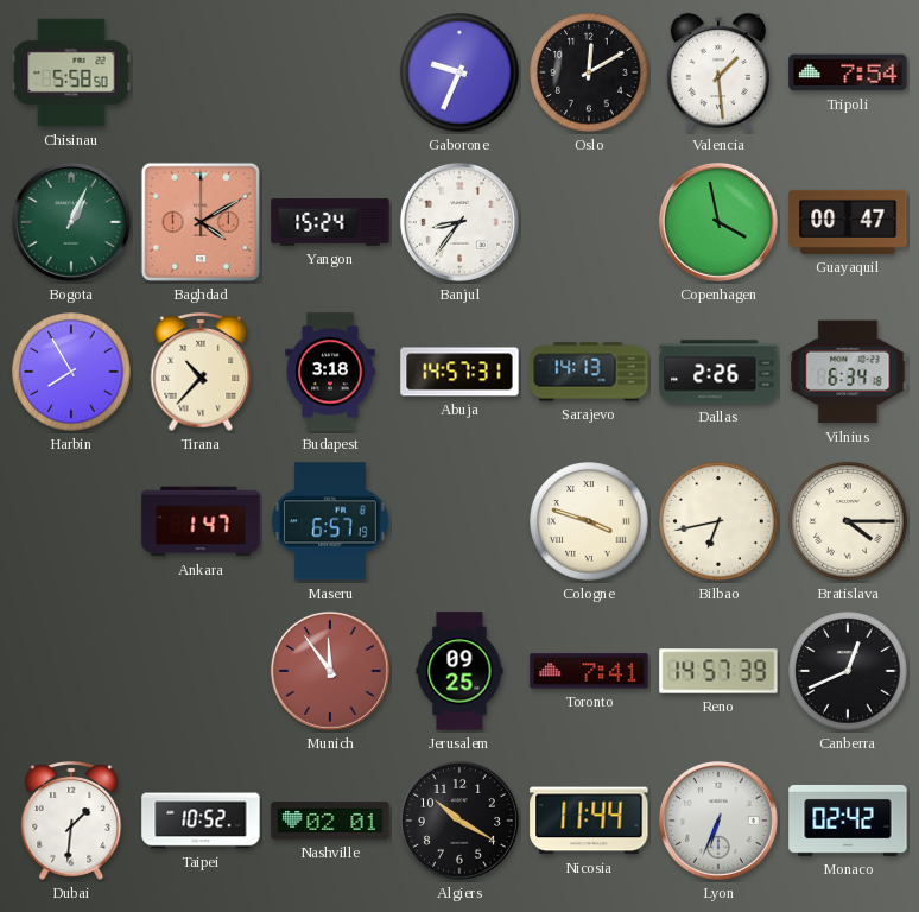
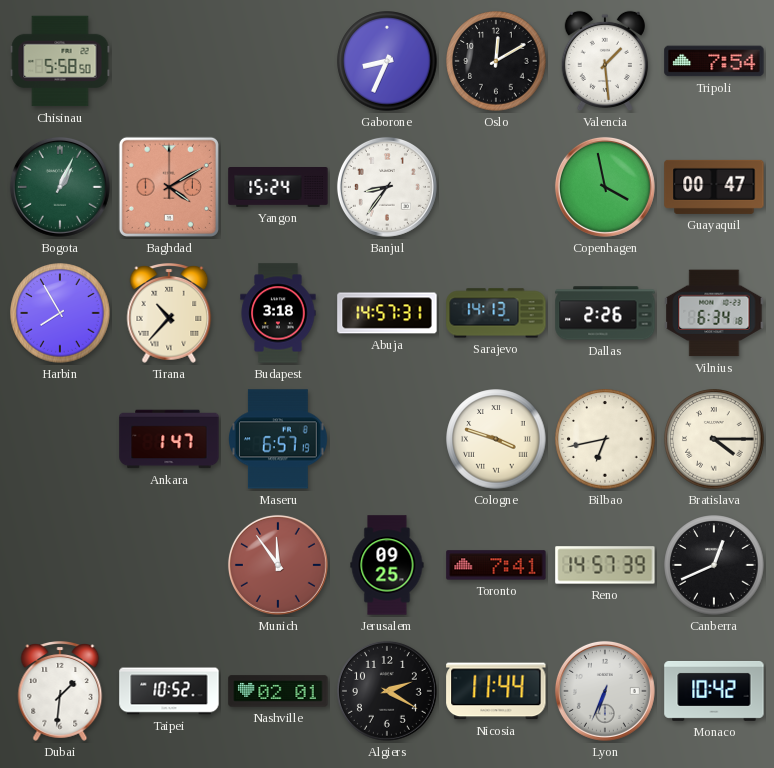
Gaborone: 9:34 -> 8:34 (387, 61)
Algiers: 10:20 -> 2:20 (387, 691)
Monaco: 02:42 -> 10:42 (714, 691)
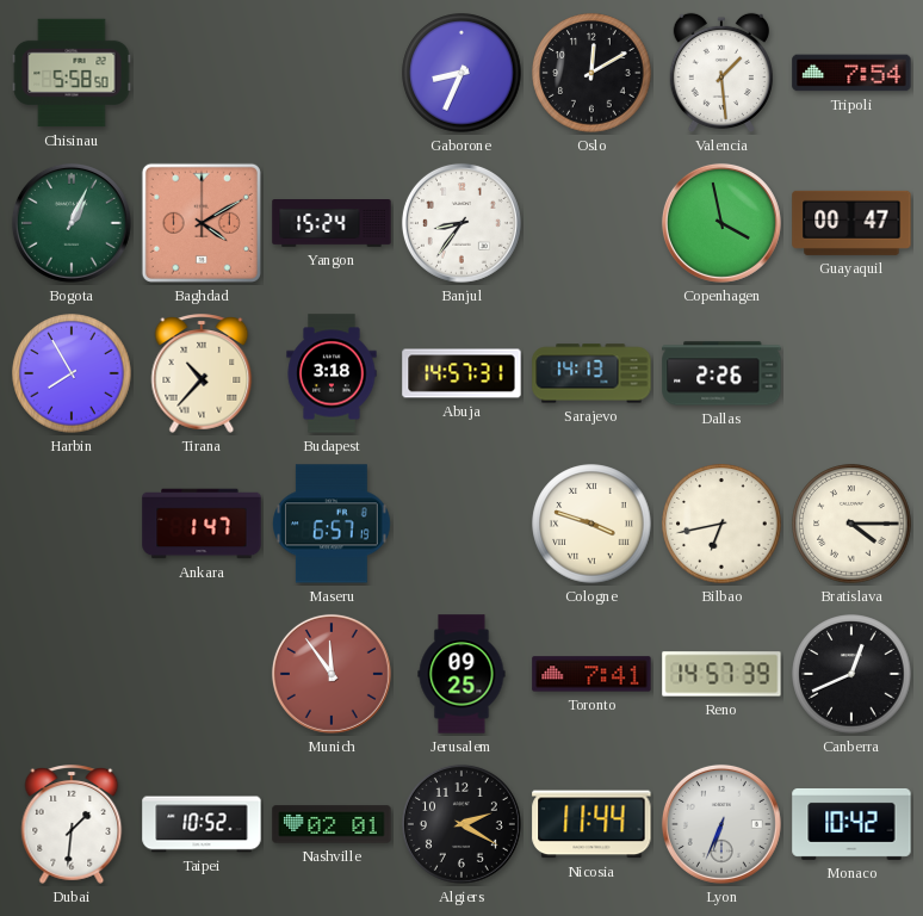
Vilnius: 6:34 -> none (714, 313)
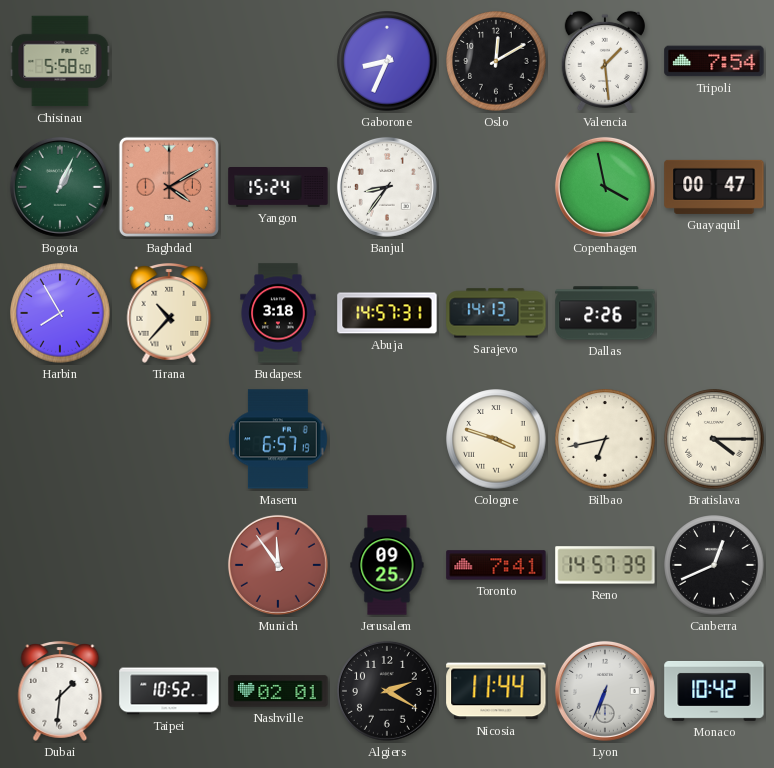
Ankara: 1:47 -> none (202, 524)
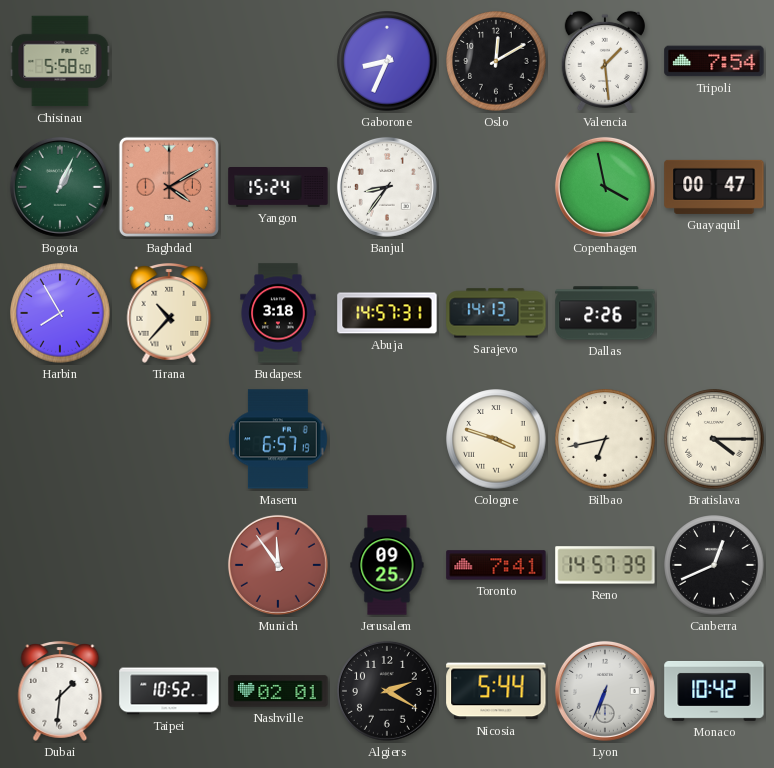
Nicosia: 11:44 -> 5:44 (496, 691)
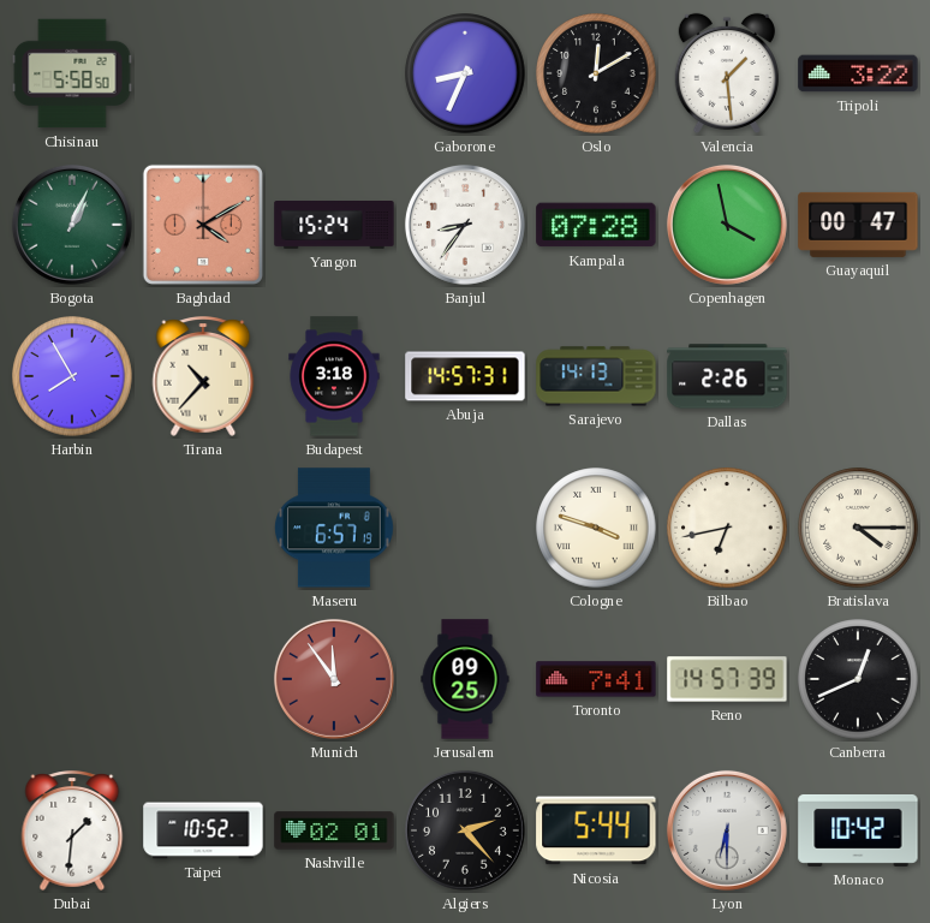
Tripoli: 7:54 -> 3:22 (858, 73)
Kampala: none -> 07:28 (596, 225)
Algiers: 2:20 -> 2:23 (465, 830)
Lyon: 6:34 -> 6:30 (727, 830)
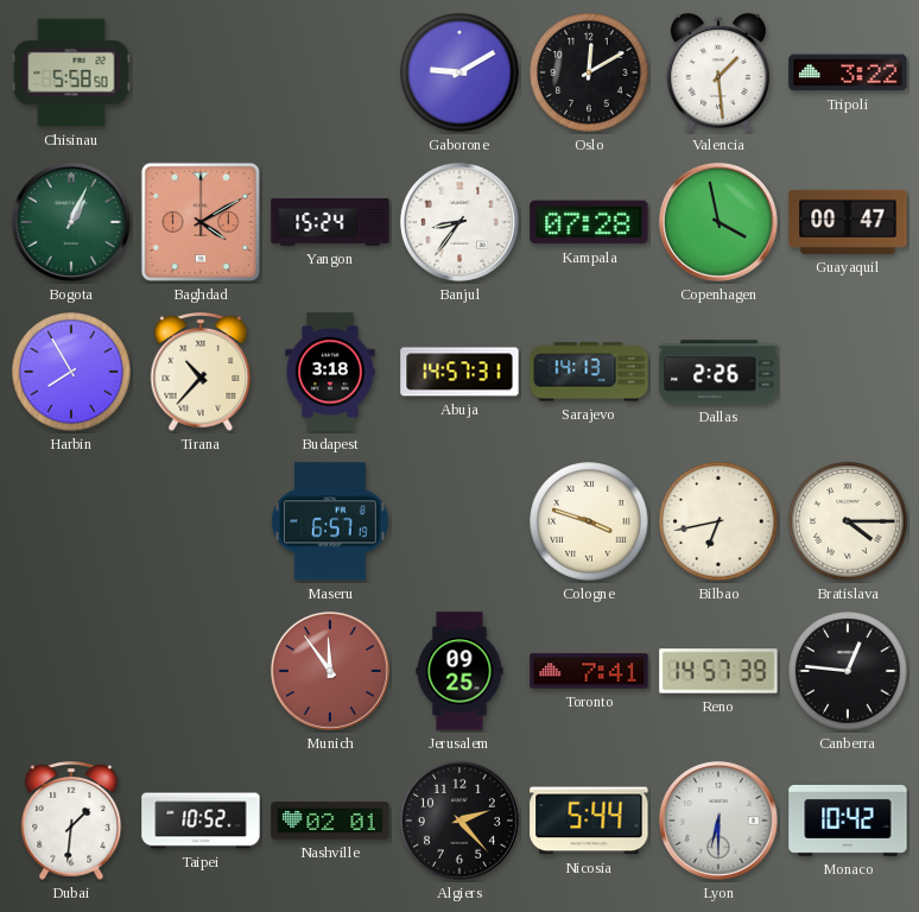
Gaborone: 8:34 -> 9:10 (459, 72)
Canberra: 12:41 -> 12:46 (848, 671)
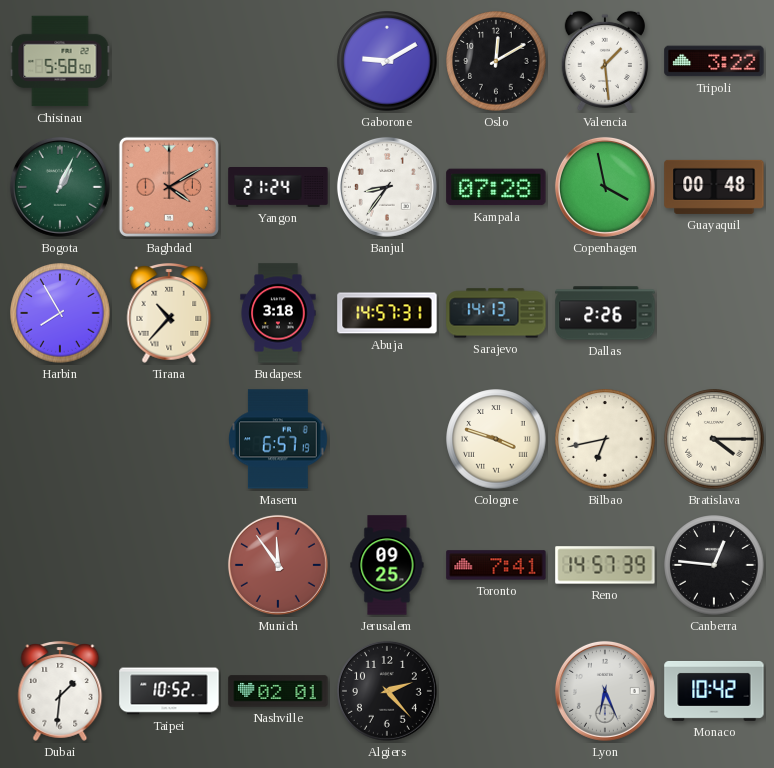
Yangon: 15:24 -> 21:24 (278, 188)
Guayaquil: 00:47 -> 00:48 (714, 187)
Nicosia: 5:44 -> none (589, 821)
Lyon: 6:30 -> 6:26 (605, 691)
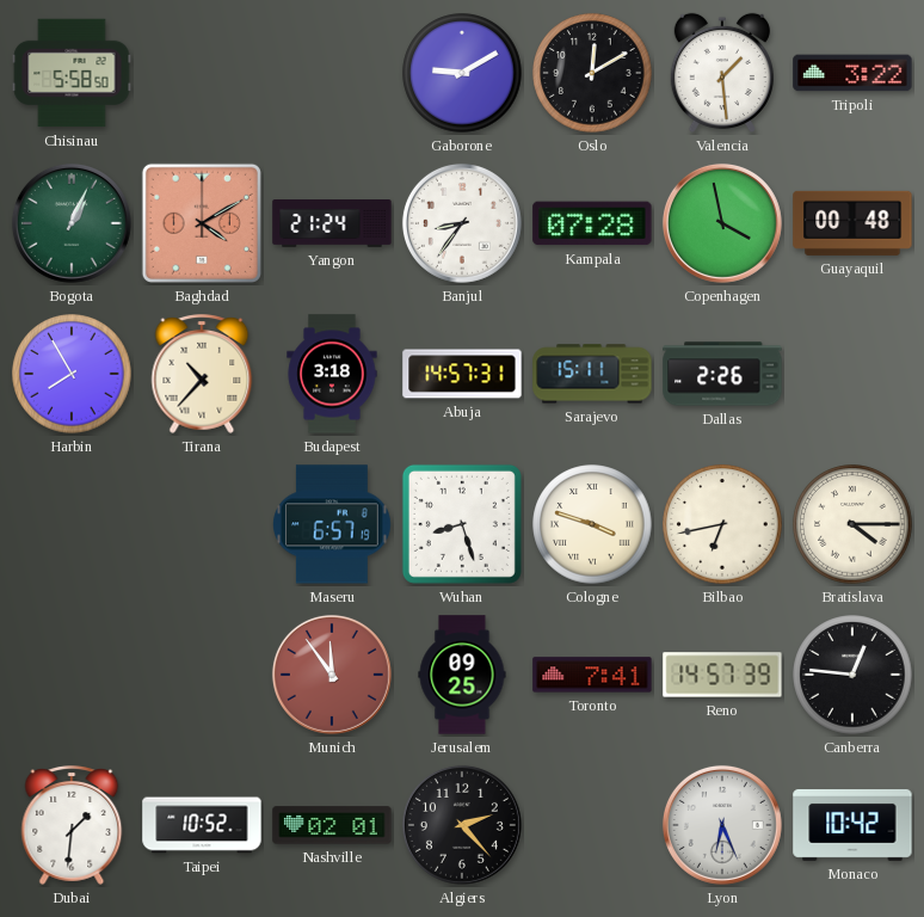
Sarajevo: 14:13 -> 15:11 (592, 374)
Wuhan: none -> 8:27 (462, 524)
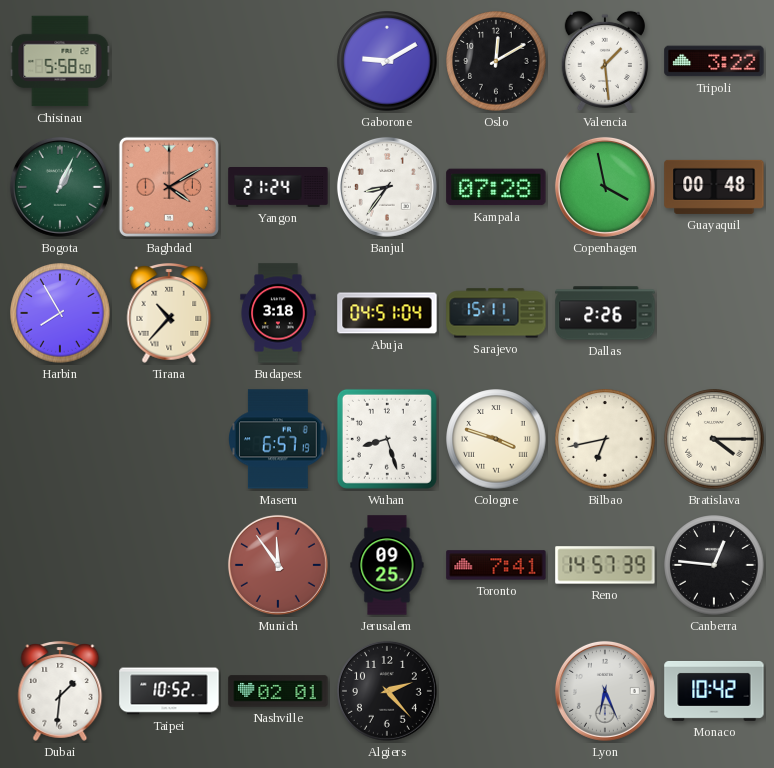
Abuja: 14:57 -> 04:51 (387, 313)
